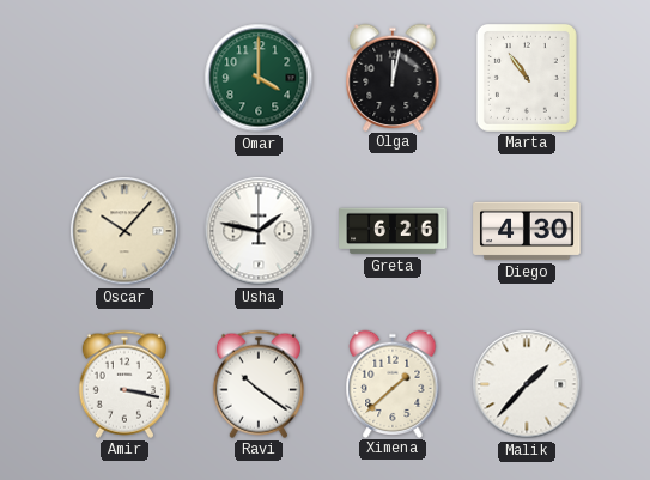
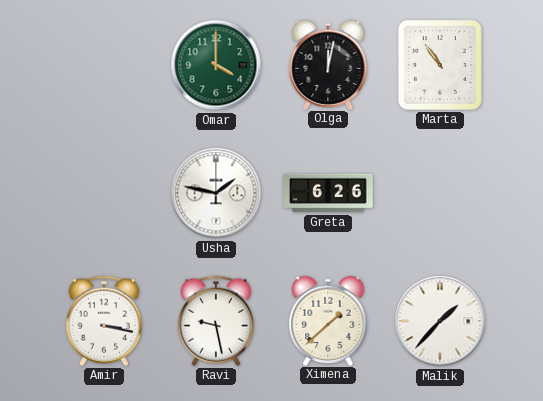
Oscar: 10:07 -> none (124, 231)
Diego: 4:30 -> none (527, 231)
Ravi: 10:21 -> 9:28 (216, 321)
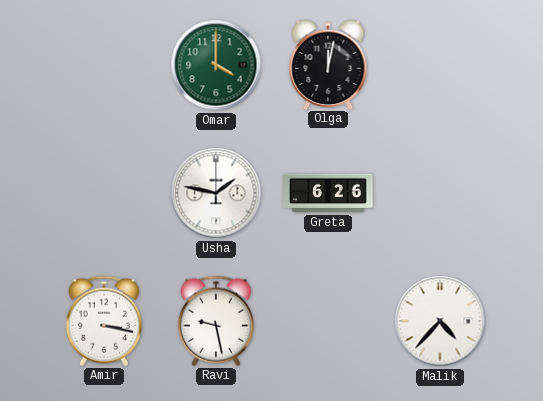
Marta: 10:54 -> none (440, 65)
Ximena: 1:38 -> none (328, 320)
Malik: 1:37 -> 4:37 (440, 321)
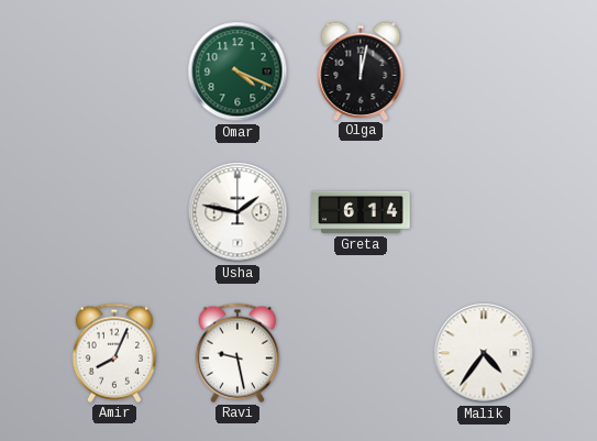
Omar: 4:00 -> 4:19 (237, 71)
Greta: 6:26 -> 6:14 (361, 212)
Amir: 3:17 -> 8:04 (114, 353)
Malik: 4:37 -> 4:36 (484, 353)
